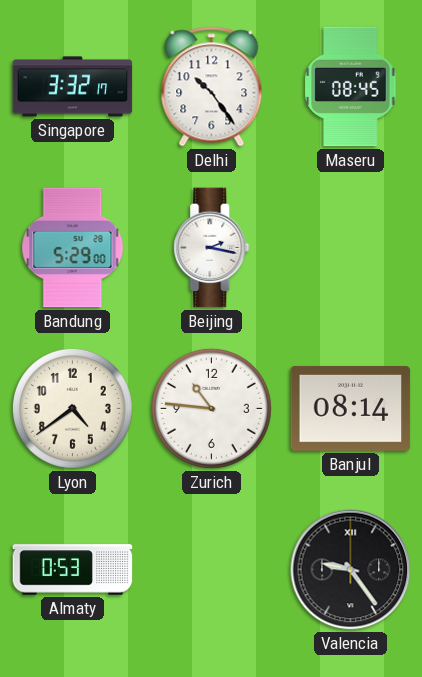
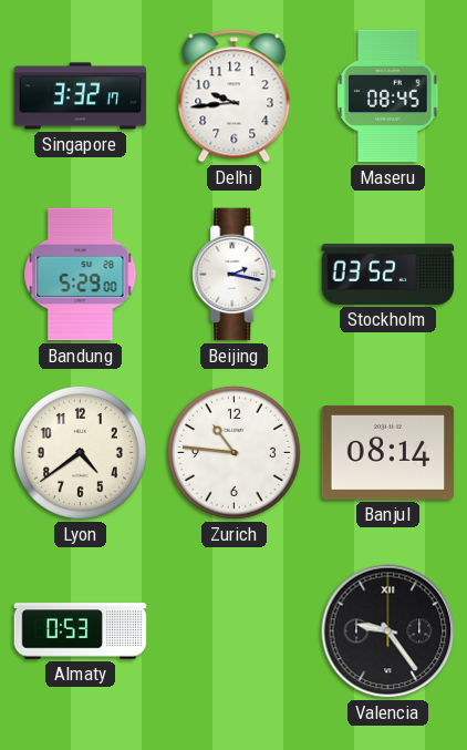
Delhi: 10:24 -> 9:44 (235, 96)
Stockholm: none -> 03:52 (388, 274)
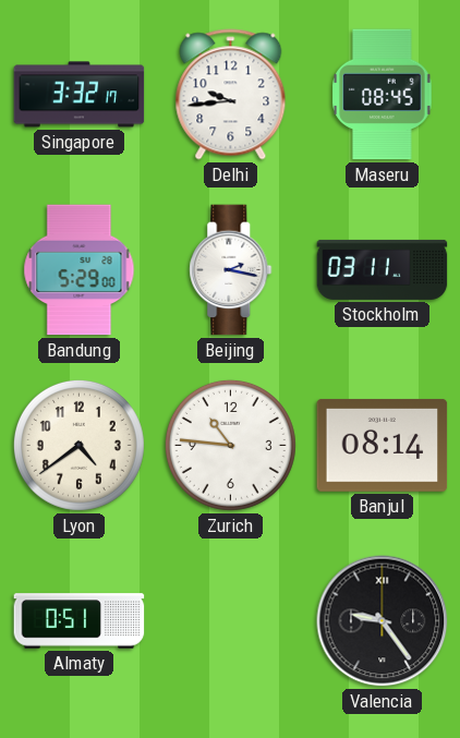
Stockholm: 03:52 -> 03:11 (383, 269)
Almaty: 0:53 -> 0:51 (80, 621)
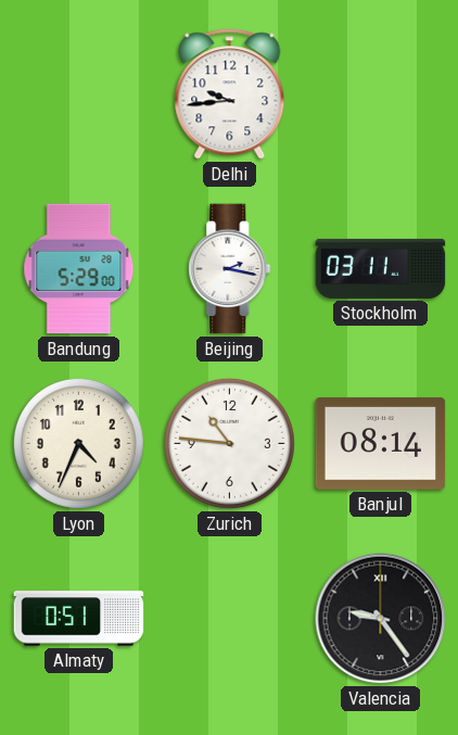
Singapore: 3:32 -> none (80, 95)
Maseru: 08:45 -> none (383, 95)
Lyon: 4:39 -> 4:34 (78, 443)
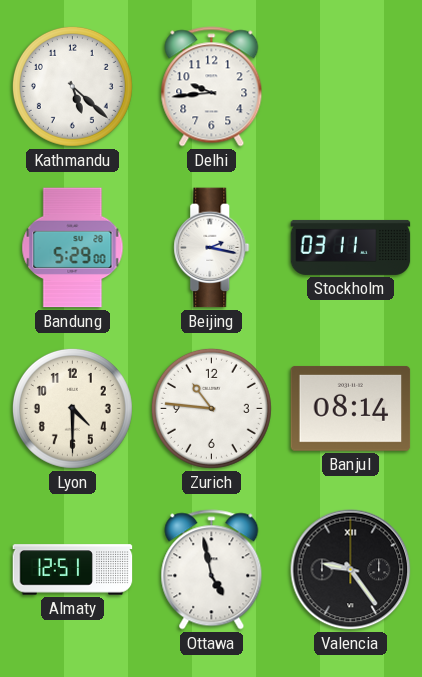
Kathmandu: none -> 5:22 (72, 86)
Lyon: 4:34 -> 4:30 (72, 408)
Almaty: 0:51 -> 12:51 (73, 570)
Ottawa: none -> 4:58 (212, 570)
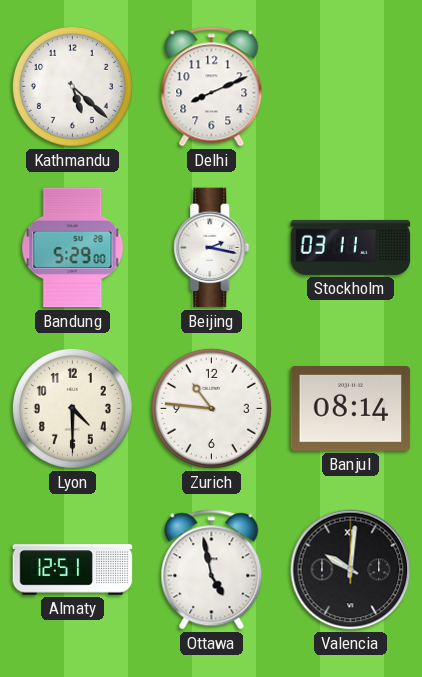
Delhi: 9:44 -> 8:11 (212, 87)
Valencia: 9:24 -> 10:01 (351, 570)
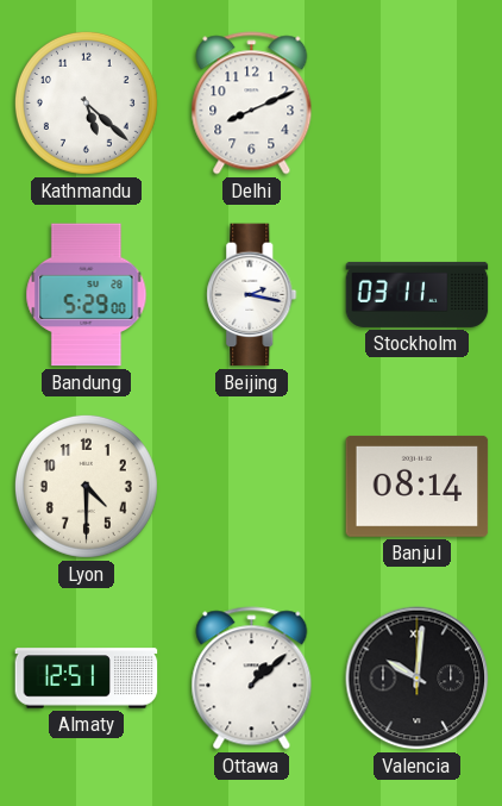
Zurich: 10:46 -> none (211, 408)
Ottawa: 4:58 -> 1:08 (252, 679)
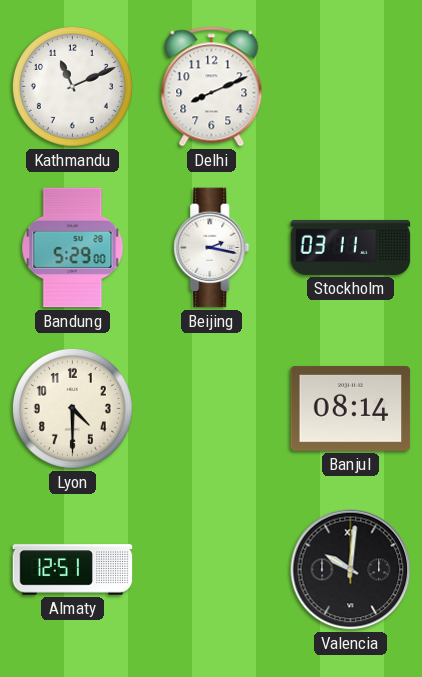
Kathmandu: 5:22 -> 11:11 (72, 86)
Ottawa: 1:08 -> none (252, 679)
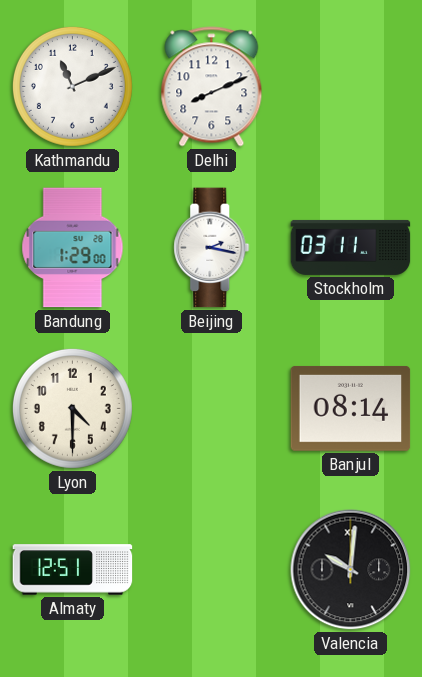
Bandung: 5:29 -> 1:29 (73, 248)
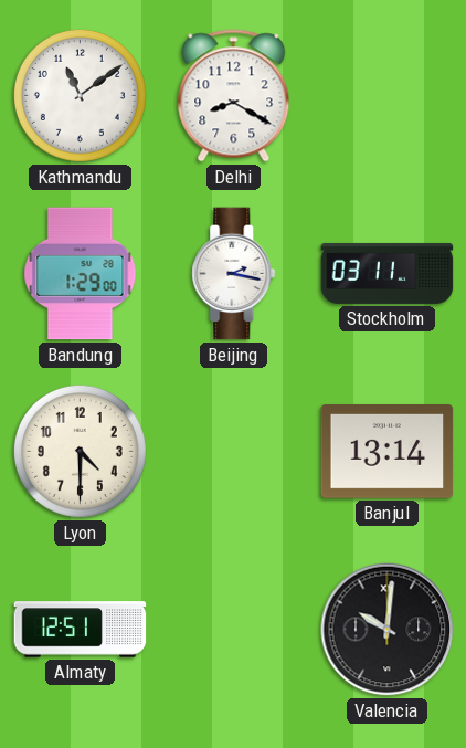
Kathmandu: 11:11 -> 11:09 (80, 95)
Delhi: 8:11 -> 8:20 (234, 96)
Banjul: 08:14 -> 13:14 (388, 451)
